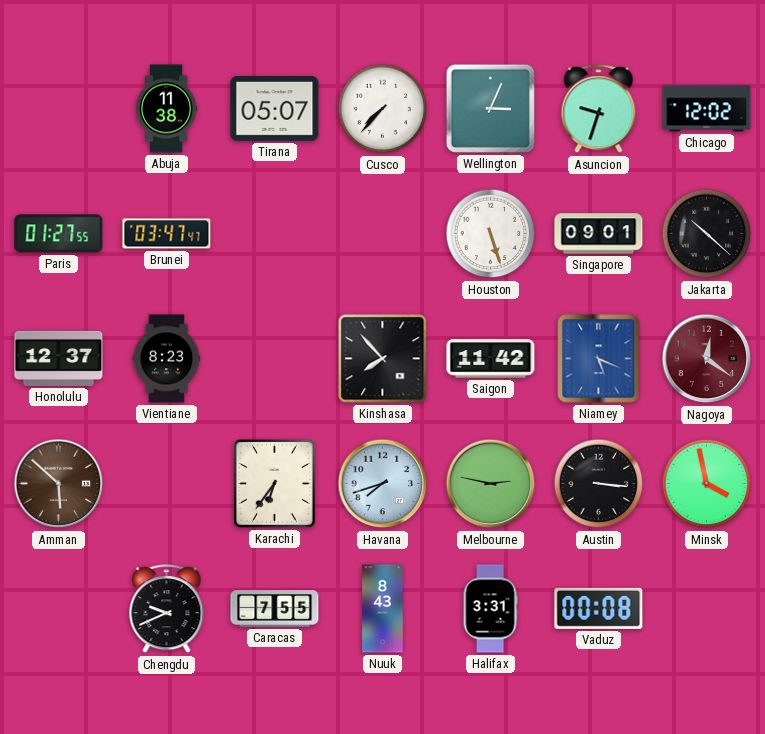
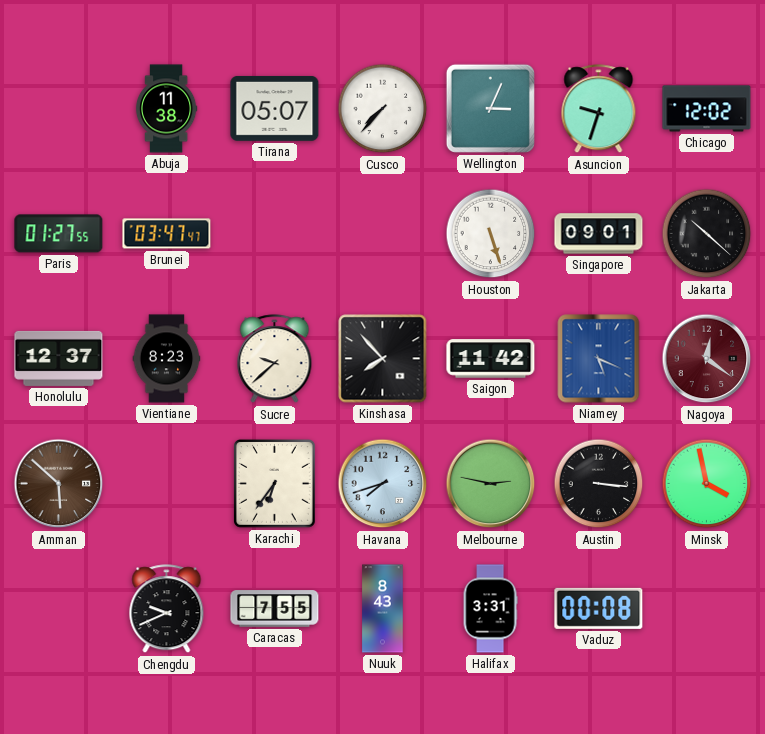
Sucre: none -> 9:38 (275, 359)
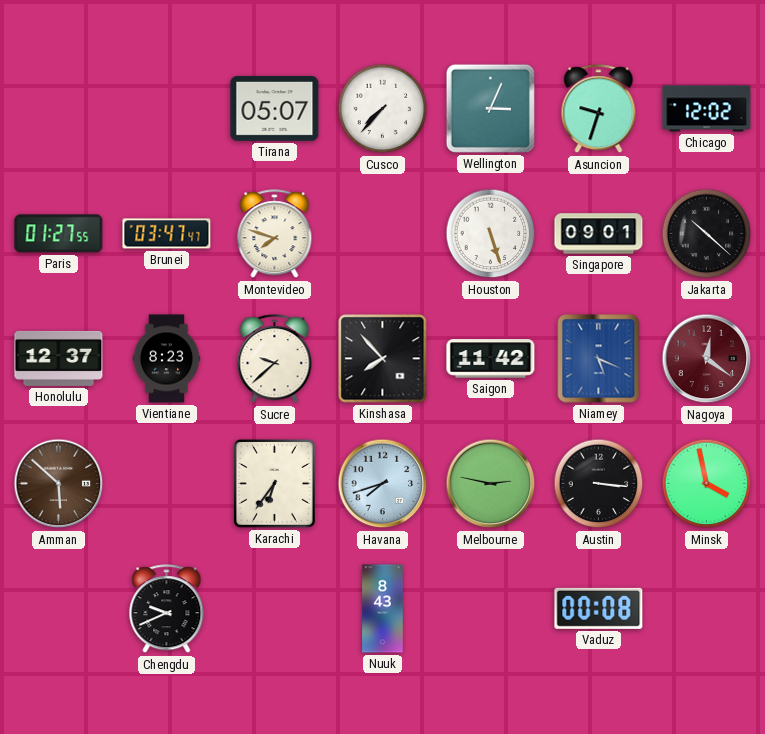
Abuja: 11:38 -> none (166, 109)
Montevideo: none -> 7:48 (275, 234)
Caracas: 7:55 -> none (275, 609)
Halifax: 3:31 -> none (490, 609)
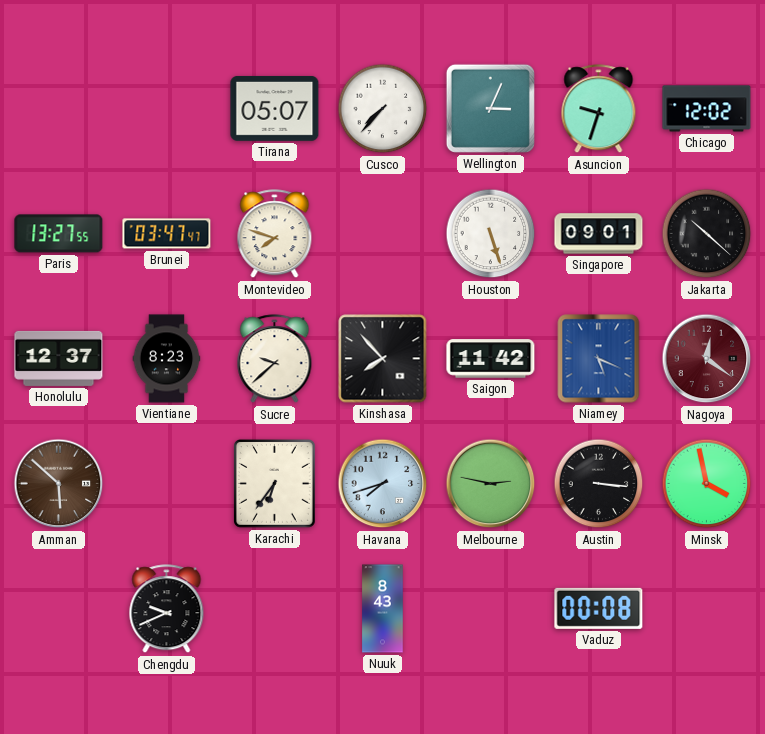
Paris: 01:27 -> 13:27 (59, 234)
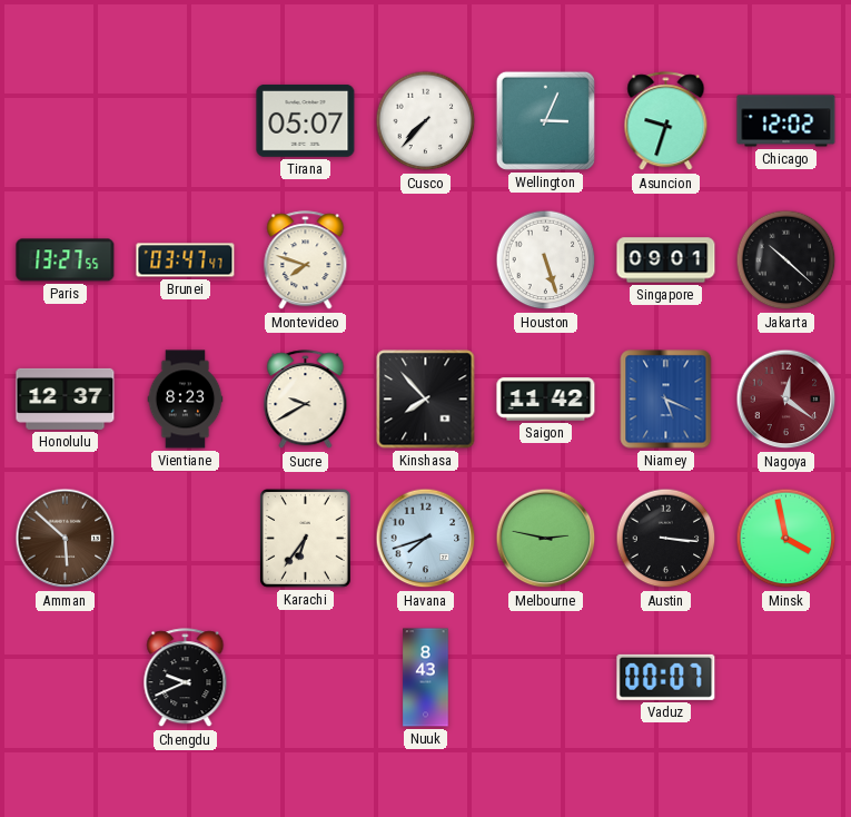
Sucre: 9:38 -> 9:40 (306, 400)
Vaduz: 00:08 -> 00:07 (666, 677)
